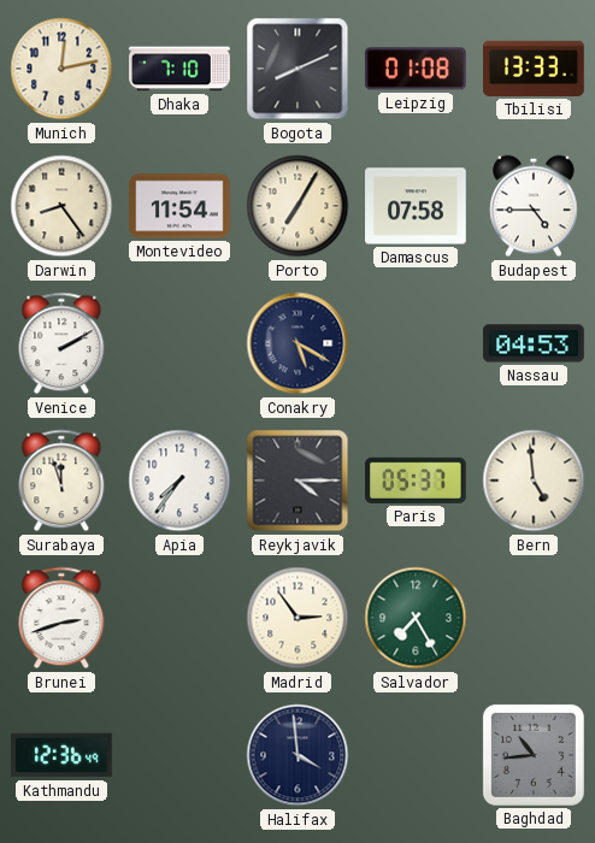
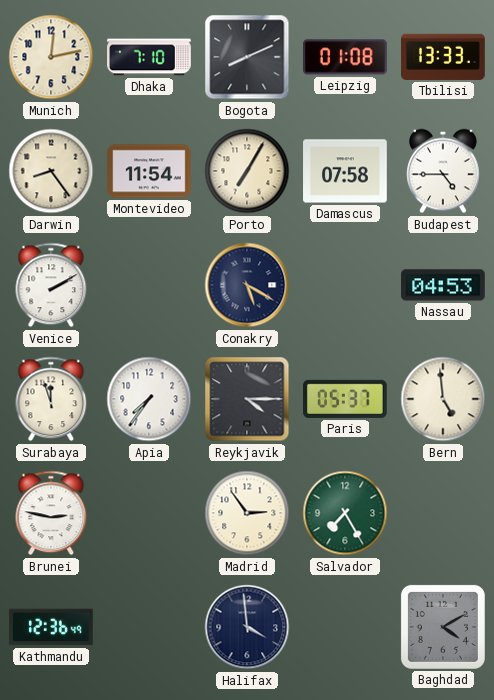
Brunei: 2:42 -> 2:47 (51, 513)
Baghdad: 10:44 -> 4:10 (443, 627)
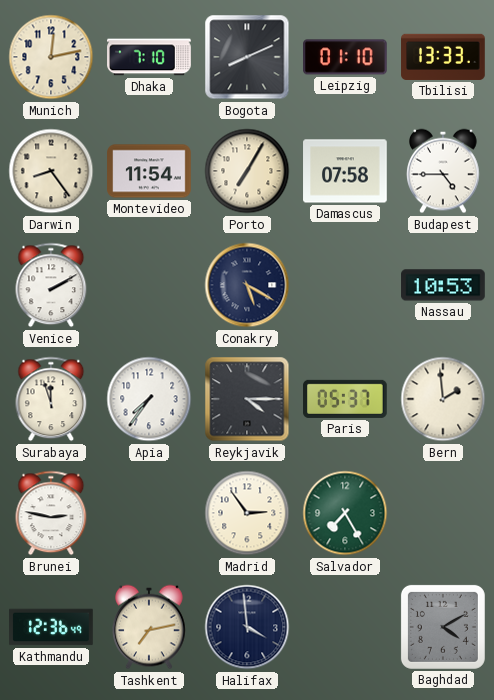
Leipzig: 01:08 -> 01:10 (346, 57)
Nassau: 04:53 -> 10:53 (443, 285)
Bern: 4:59 -> 1:59 (443, 399)
Tashkent: none -> 7:13 (150, 627)
